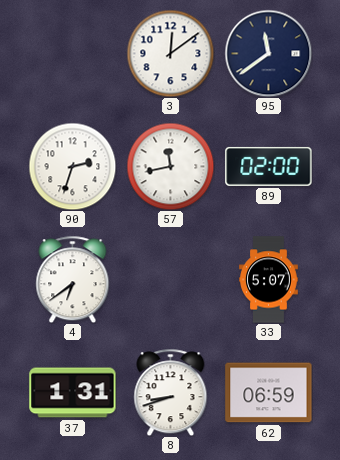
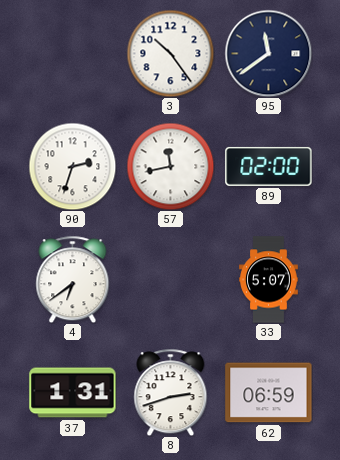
3: 12:09 -> 10:24 (170, 53)
8: 8:42 -> 2:42 (171, 392)
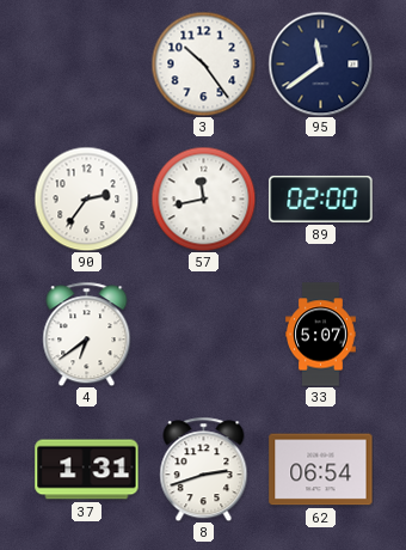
90: 2:33 -> 2:36 (86, 198)
62: 06:59 -> 06:54 (321, 470)
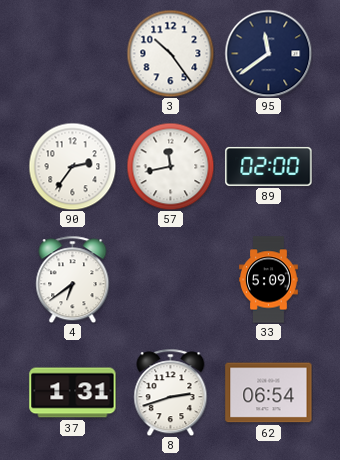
33: 5:07 -> 5:09 (269, 280)
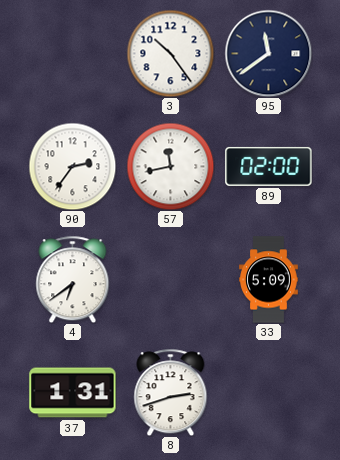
62: 06:54 -> none (269, 393)
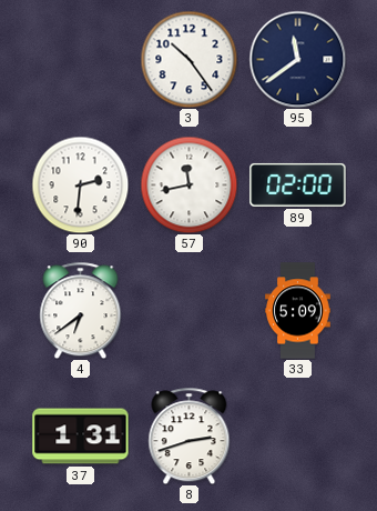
90: 2:36 -> 2:31 (80, 184)
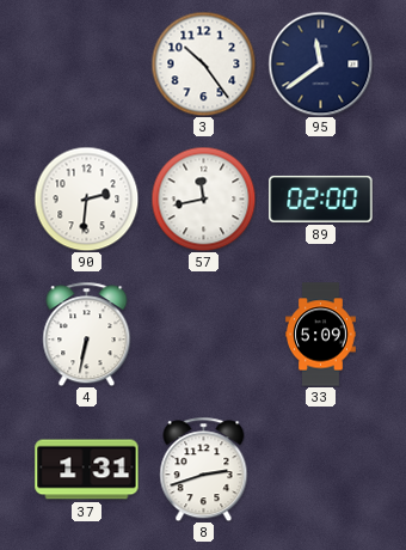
4: 6:39 -> 6:32 (87, 334)
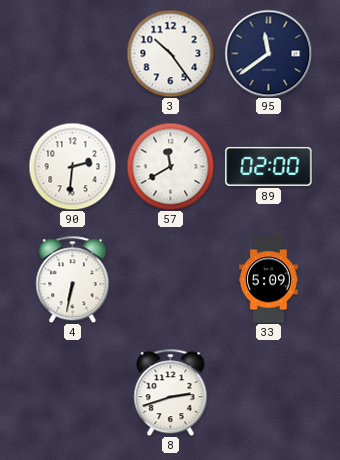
57: 11:43 -> 11:40 (170, 166)
37: 1:31 -> none (87, 470)
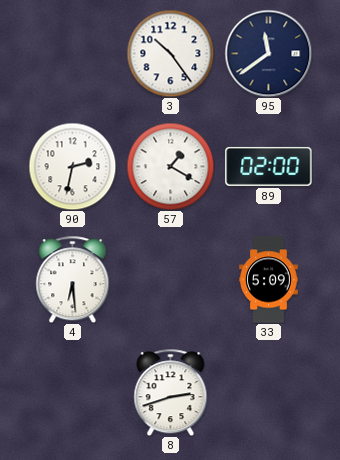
90: 2:31 -> 2:32 (72, 166)
57: 11:40 -> 1:20 (170, 166)
4: 6:32 -> 6:29 (73, 279)
